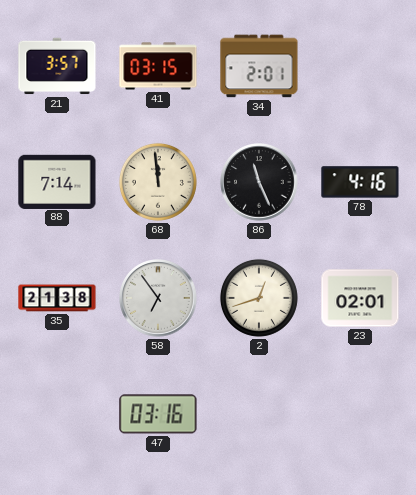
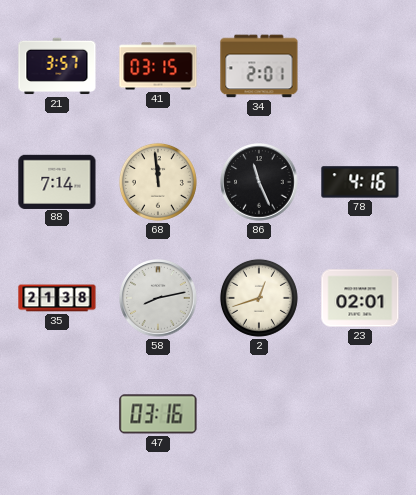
58: 6:54 -> 8:13 (158, 298)
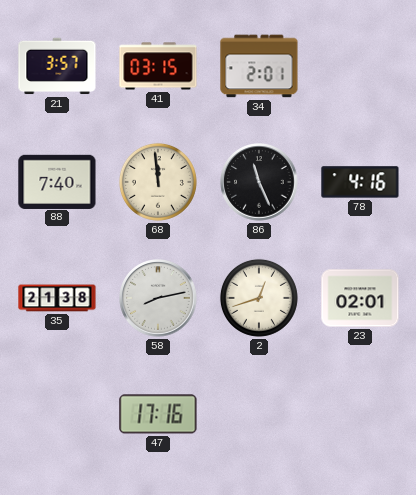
88: 7:14 -> 7:40 (57, 181)
47: 03:16 -> 17:16 (158, 414)
